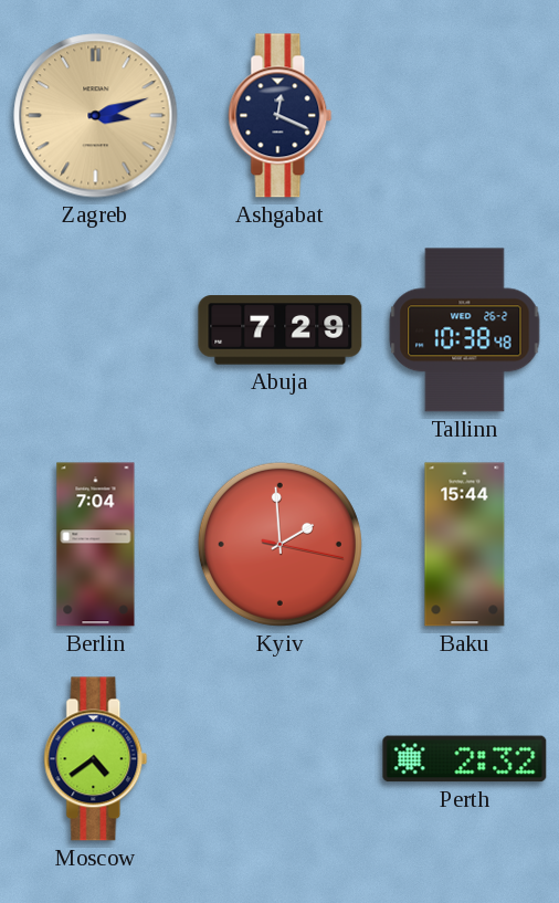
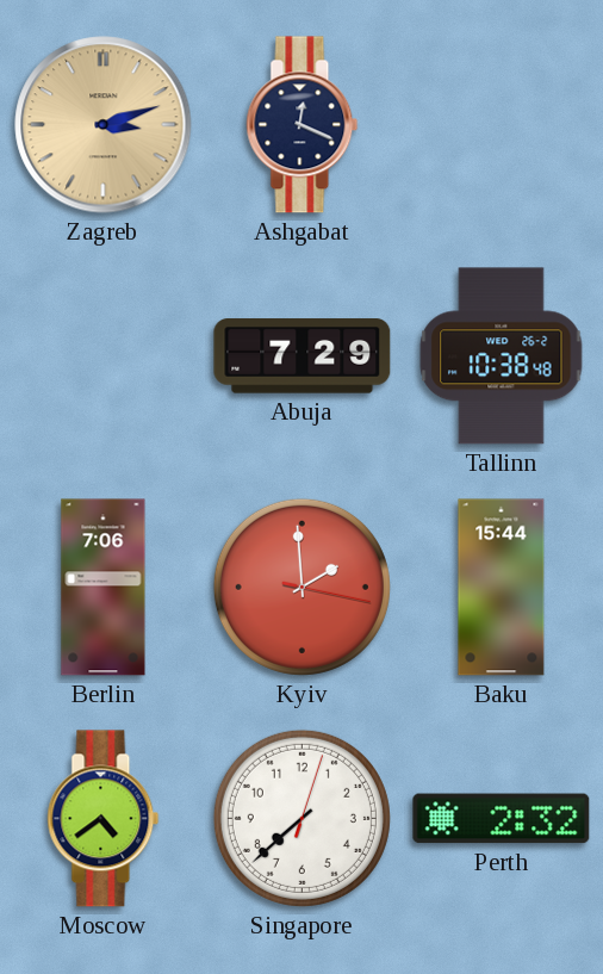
Berlin: 7:04 -> 7:06 (104, 588)
Singapore: none -> 7:38 (301, 818)
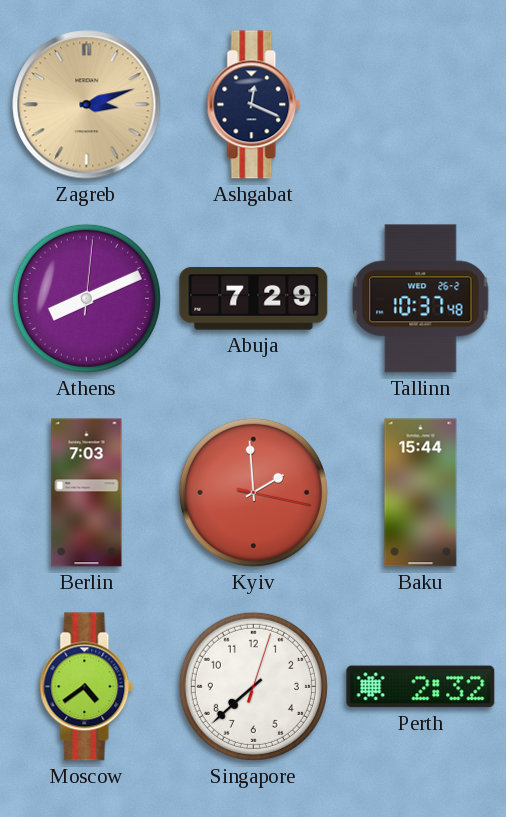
Athens: none -> 8:11 (86, 298)
Tallinn: 10:38 -> 10:37 (421, 299)
Berlin: 7:06 -> 7:03 (87, 493)
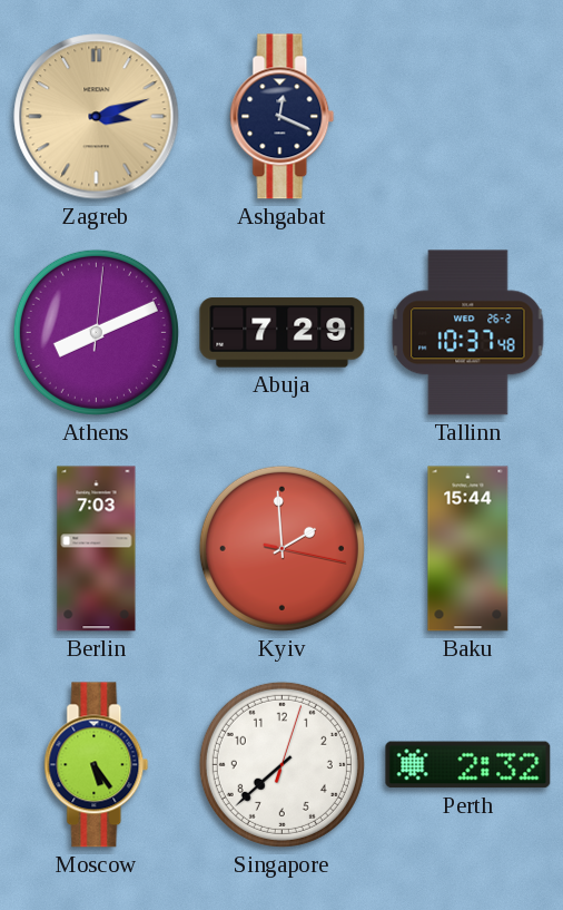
Moscow: 4:39 -> 5:24 (97, 765)
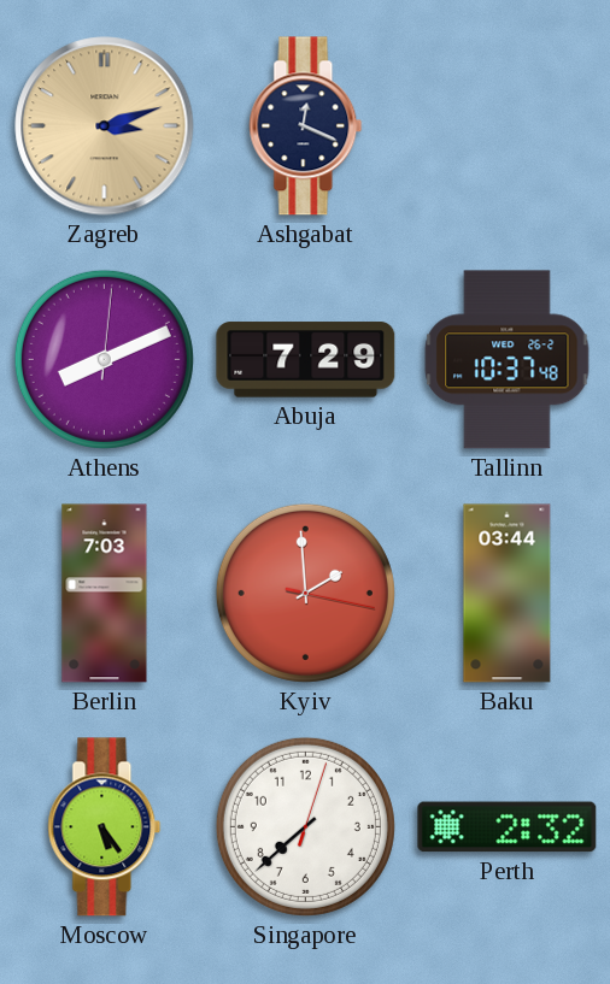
Baku: 15:44 -> 03:44 (508, 594)
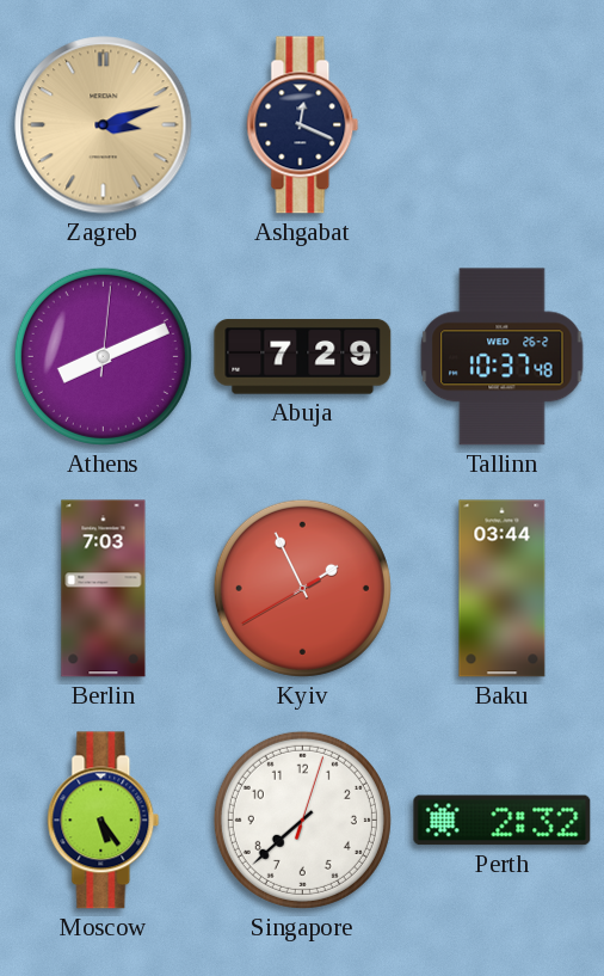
Kyiv: 1:59 -> 1:55 (302, 588)
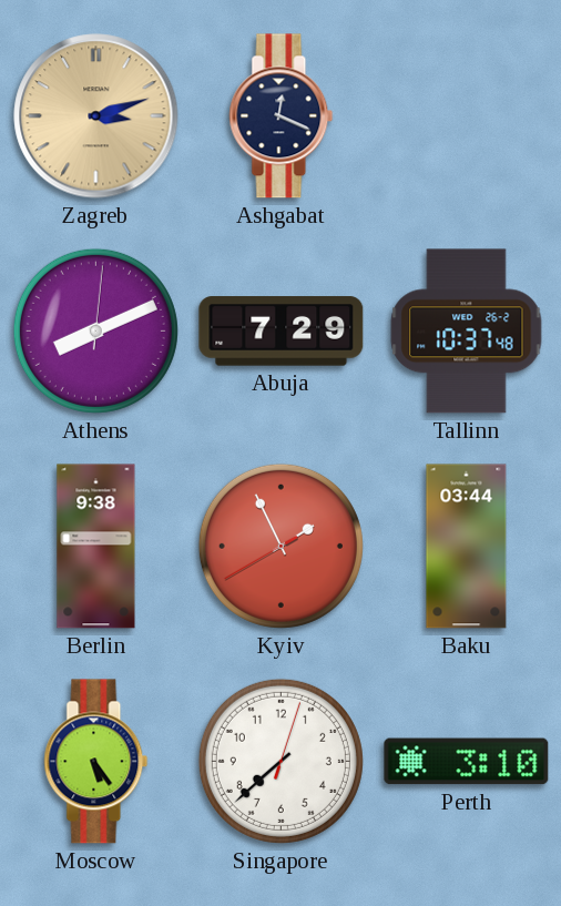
Berlin: 7:03 -> 9:38 (96, 547)
Perth: 2:32 -> 3:10 (467, 762)
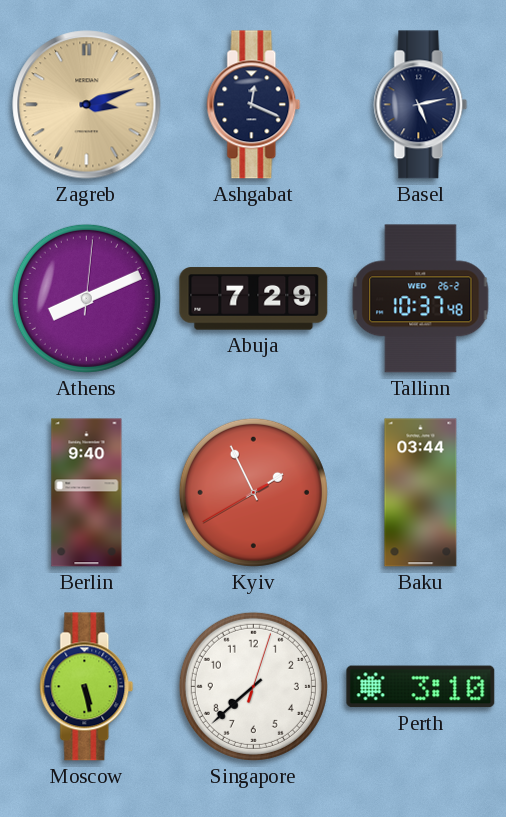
Basel: none -> 5:13 (421, 105)
Berlin: 9:38 -> 9:40 (87, 493)
Moscow: 5:24 -> 5:28 (87, 687)
